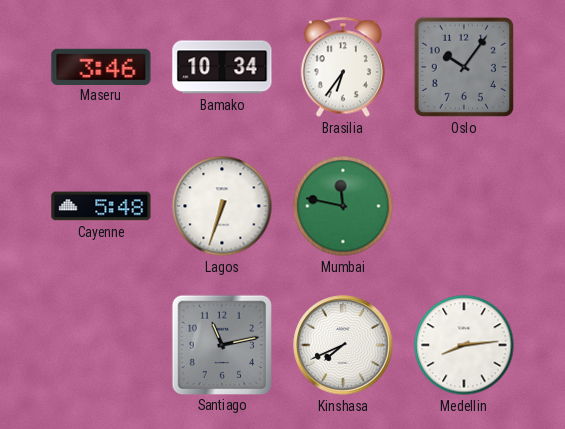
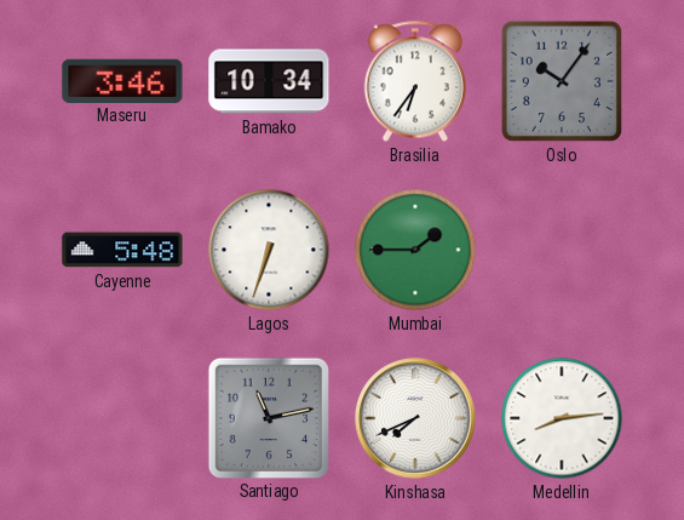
Mumbai: 11:47 -> 1:45 (415, 250)
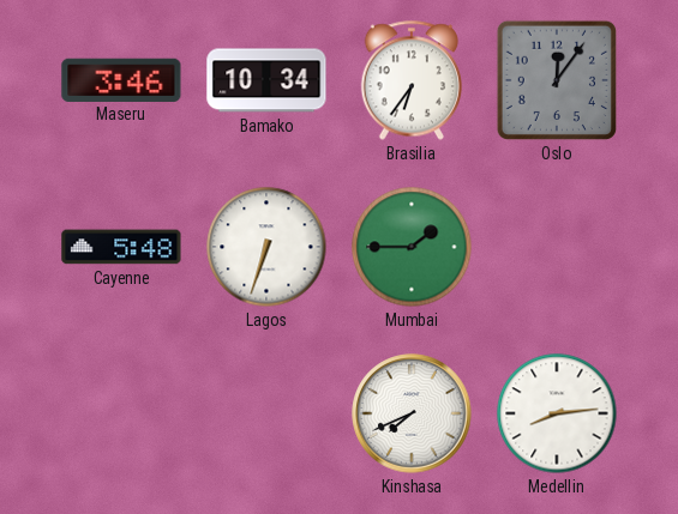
Oslo: 10:06 -> 12:06 (557, 80)
Santiago: 11:13 -> none (268, 417)
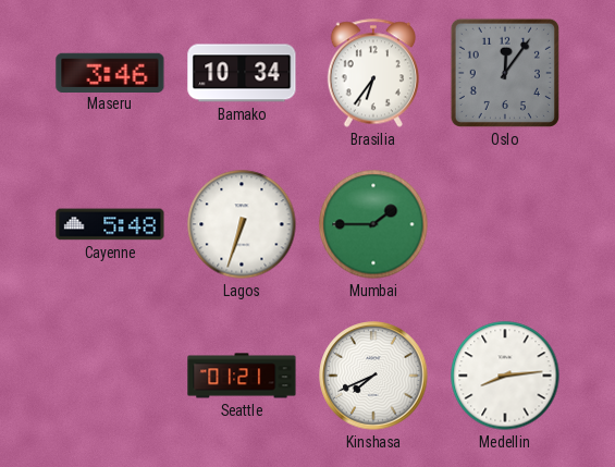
Seattle: none -> 01:21 (242, 376)
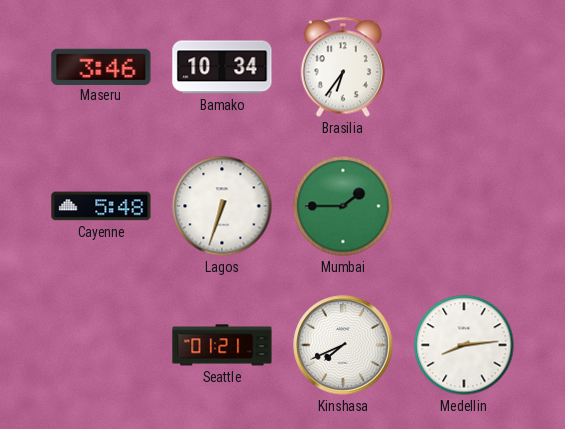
Oslo: 12:06 -> none (505, 73)
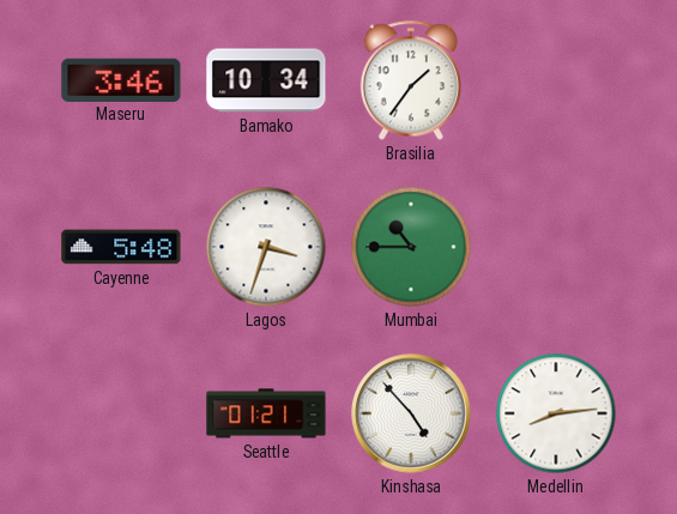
Brasilia: 6:36 -> 1:36 (410, 80)
Lagos: 6:33 -> 3:33 (266, 247)
Mumbai: 1:45 -> 10:45 (411, 247)
Kinshasa: 7:41 -> 4:53 (411, 413)
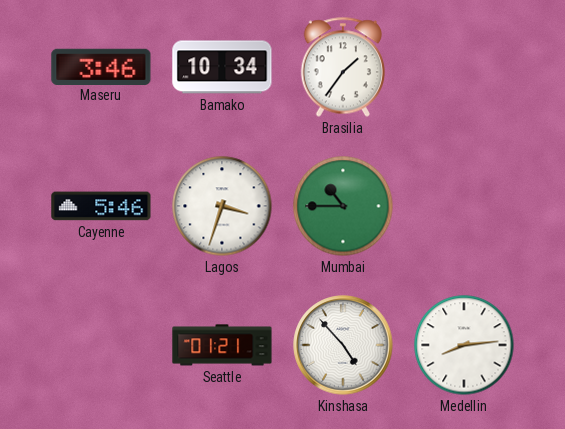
Cayenne: 5:48 -> 5:46 (101, 206)
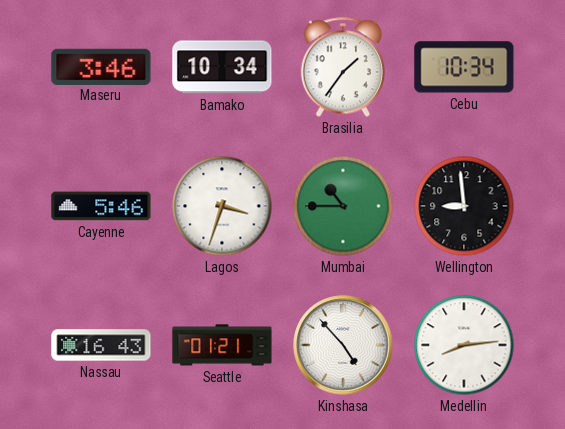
Cebu: none -> 10:34 (464, 67)
Wellington: none -> 8:59 (464, 206)
Nassau: none -> 16:43 (101, 345)
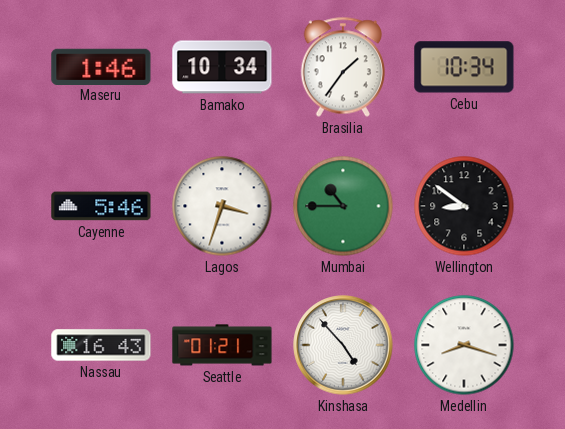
Maseru: 3:46 -> 1:46 (101, 66)
Wellington: 8:59 -> 8:51 (464, 206)
Medellin: 8:14 -> 8:18 (464, 345)
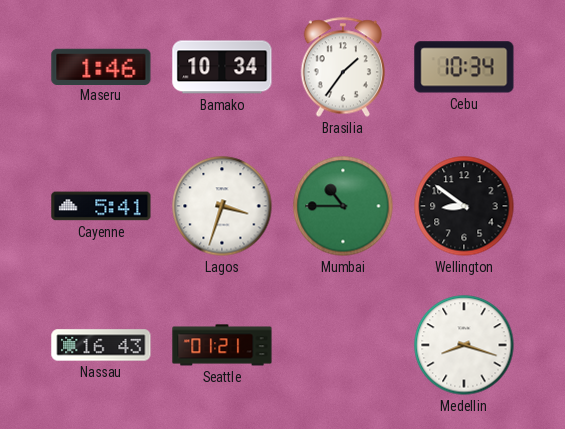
Cayenne: 5:46 -> 5:41 (101, 206)
Kinshasa: 4:53 -> none (343, 345)
